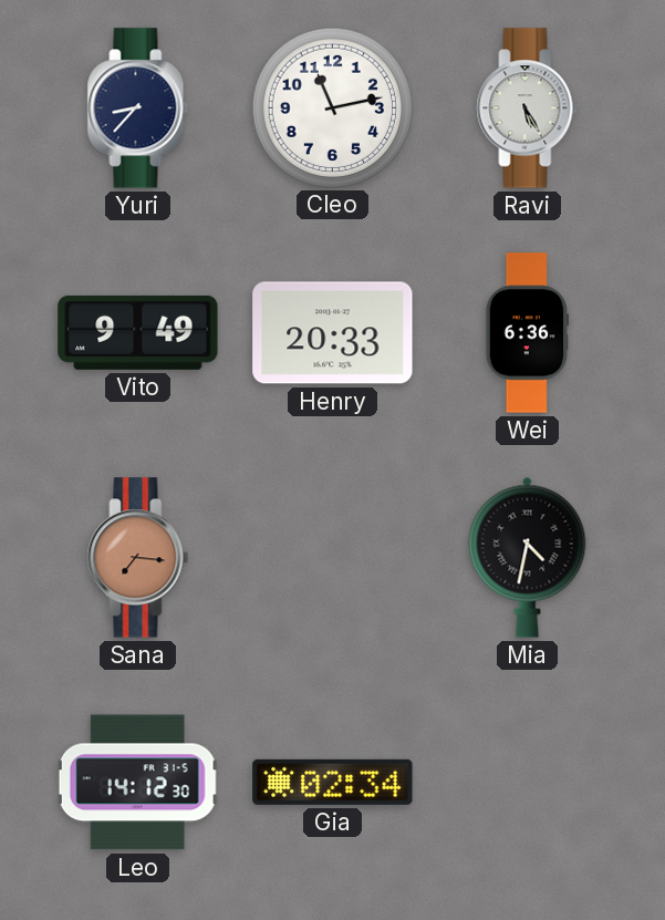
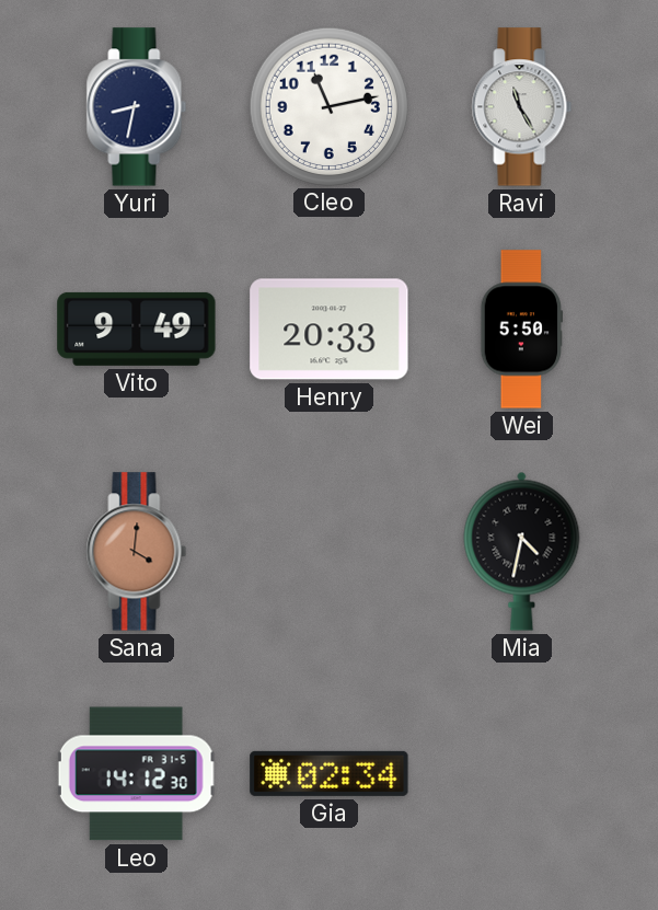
Yuri: 8:37 -> 8:32 (137, 107)
Ravi: 5:25 -> 11:25 (522, 107)
Wei: 6:36 -> 5:50 (522, 330)
Sana: 7:16 -> 4:01 (137, 552)
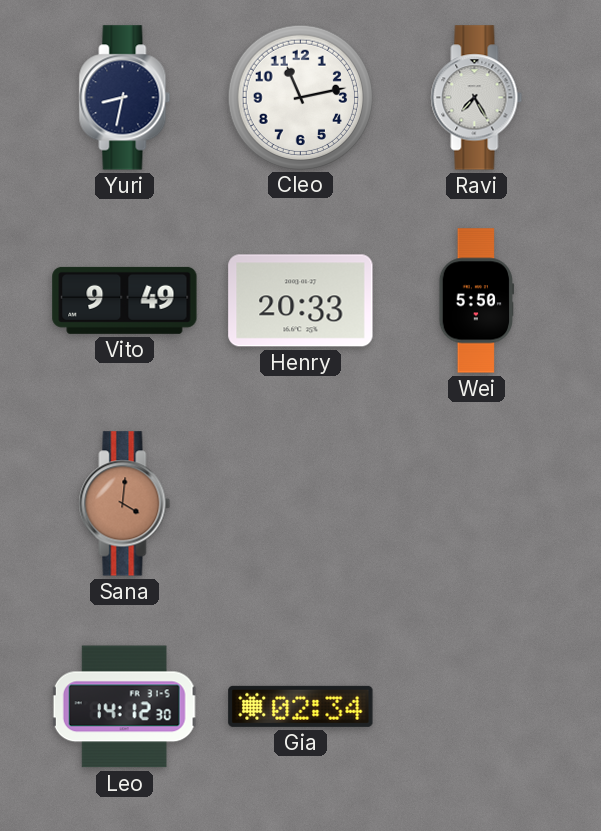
Ravi: 11:25 -> 7:25 (477, 98)
Mia: 4:32 -> none (522, 551)
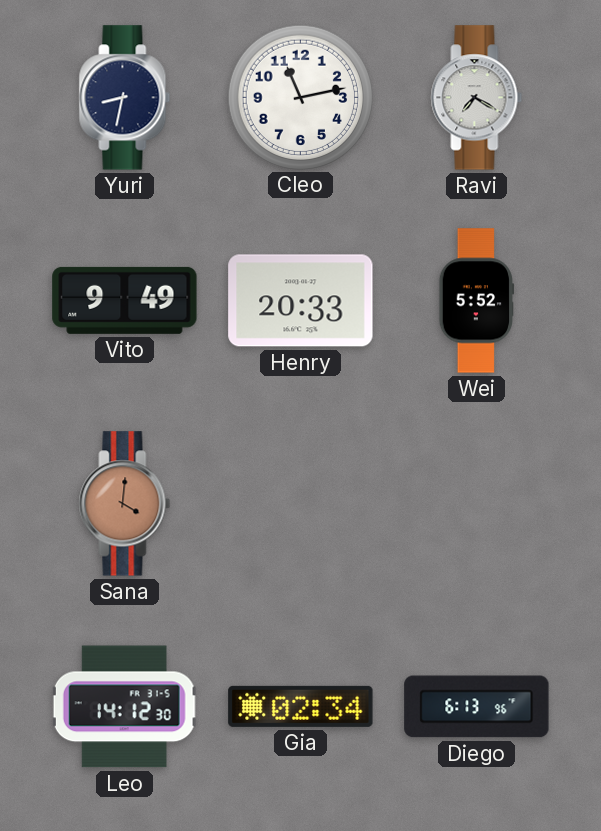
Ravi: 7:25 -> 7:20 (477, 98)
Wei: 5:50 -> 5:52 (477, 301)
Diego: none -> 6:13 (477, 707)
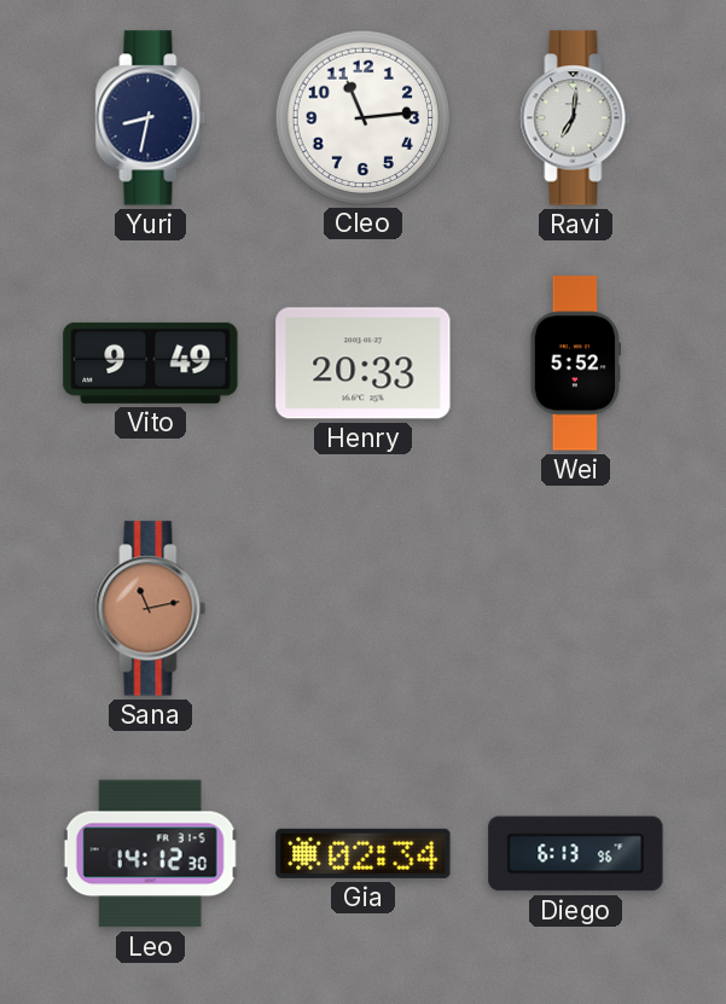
Cleo: 11:13 -> 11:14 (362, 117)
Ravi: 7:20 -> 7:01 (576, 118)
Sana: 4:01 -> 11:13 (151, 609)
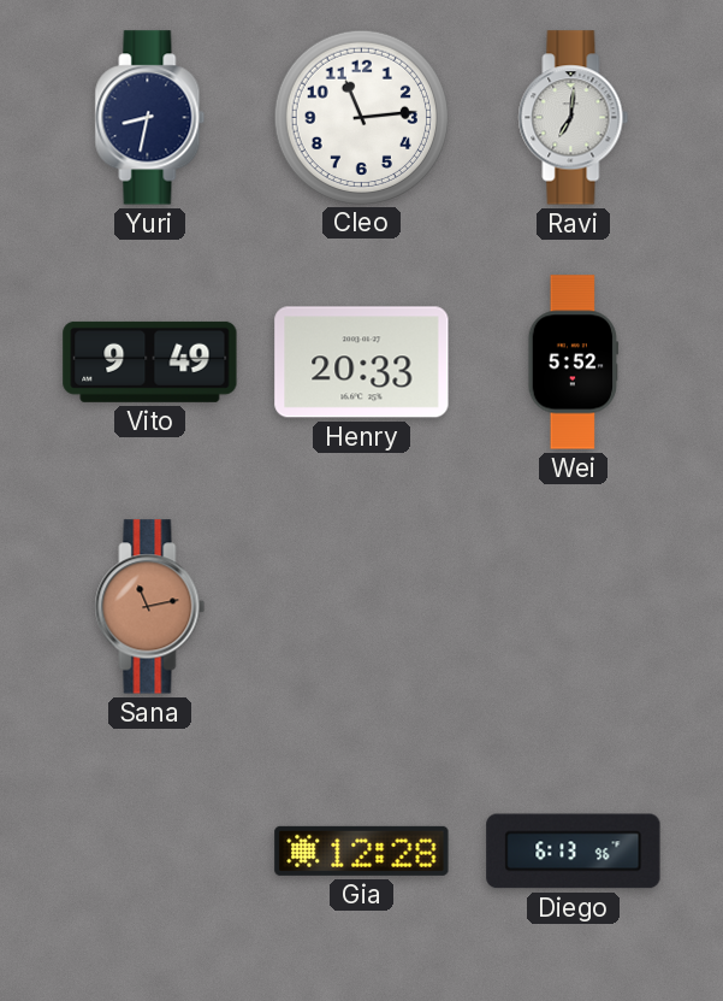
Leo: 14:12 -> none (150, 854)
Gia: 02:34 -> 12:28 (362, 850)
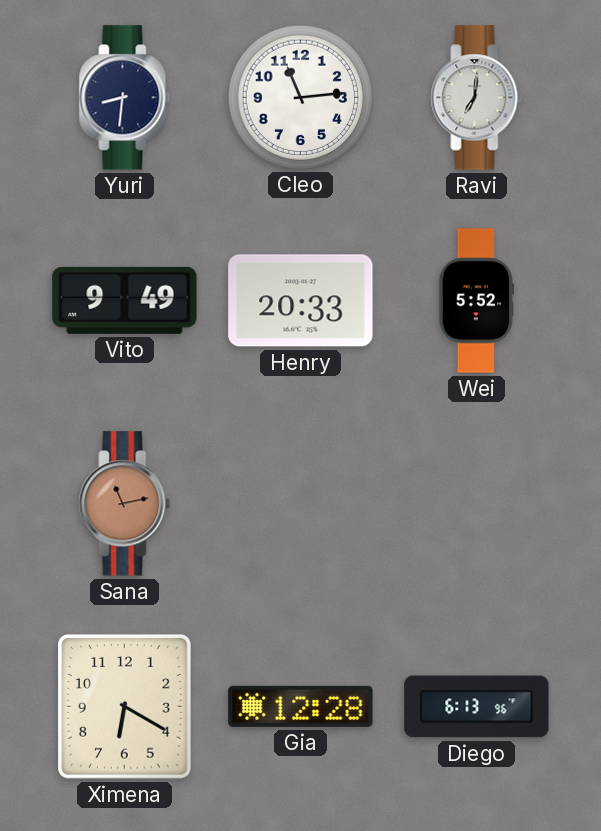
Yuri: 8:32 -> 8:31 (125, 98)
Ximena: none -> 6:20 (125, 707)
